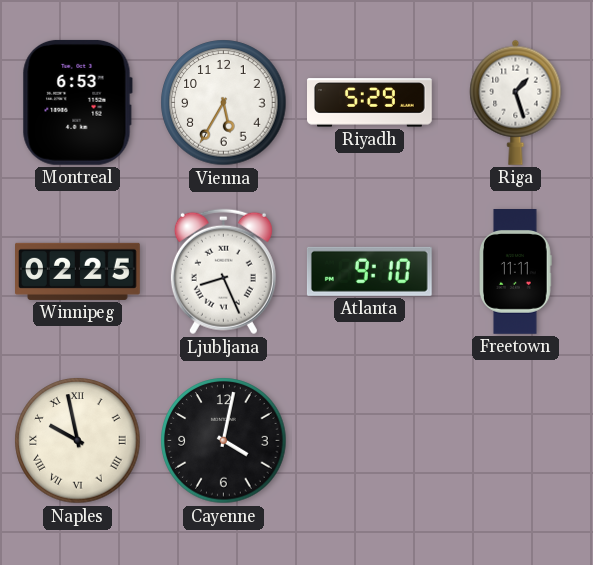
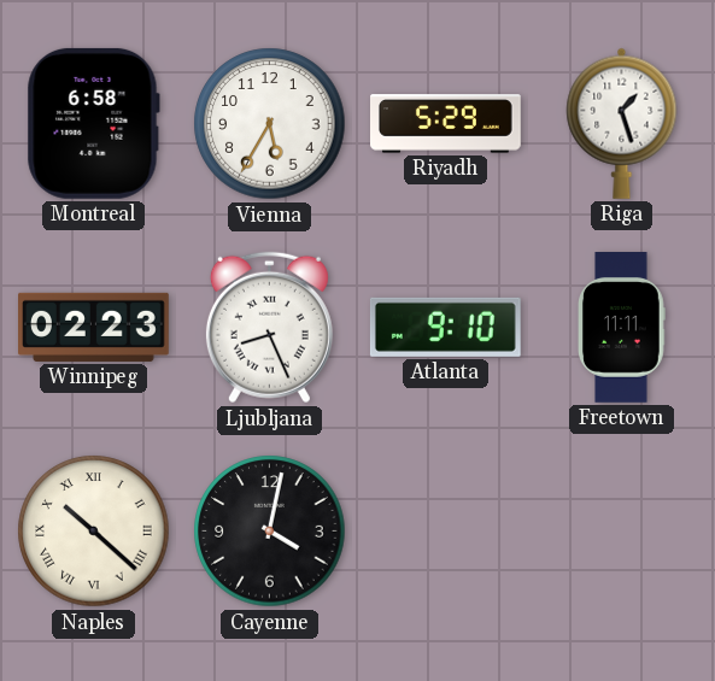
Montreal: 6:53 -> 6:58 (93, 123)
Winnipeg: 02:25 -> 02:23 (94, 327)
Naples: 9:58 -> 10:22 (94, 532)
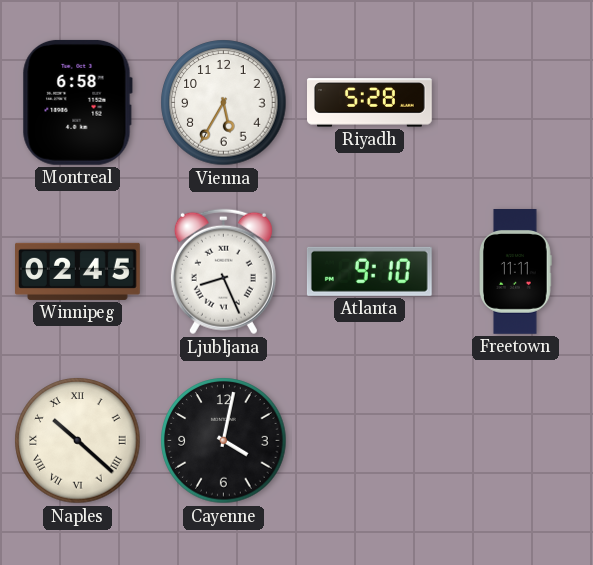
Riyadh: 5:29 -> 5:28 (370, 103)
Riga: 1:27 -> none (622, 123)
Winnipeg: 02:23 -> 02:45 (78, 271)
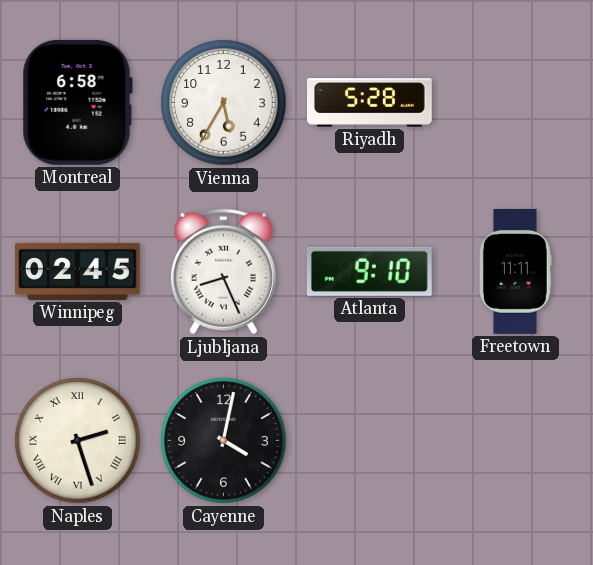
Naples: 10:22 -> 2:27 (78, 441)
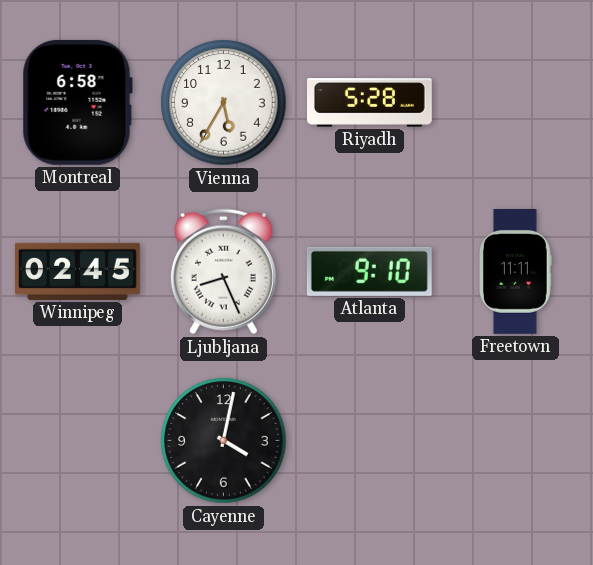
Naples: 2:27 -> none (78, 441)
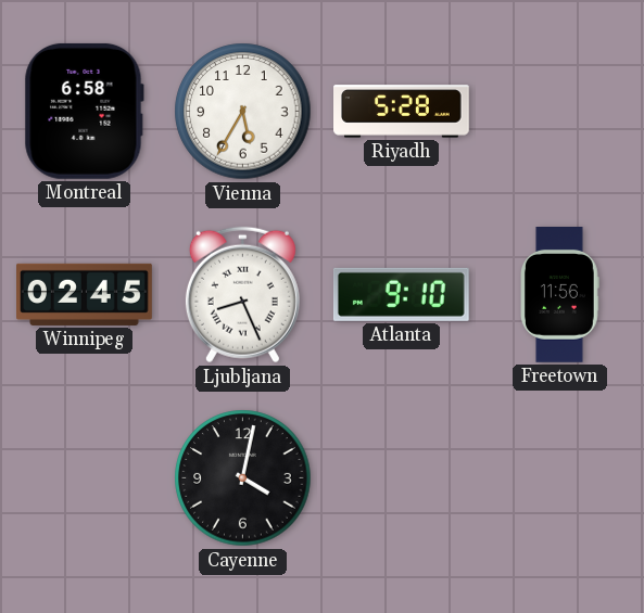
Freetown: 11:11 -> 11:56 (560, 295)
